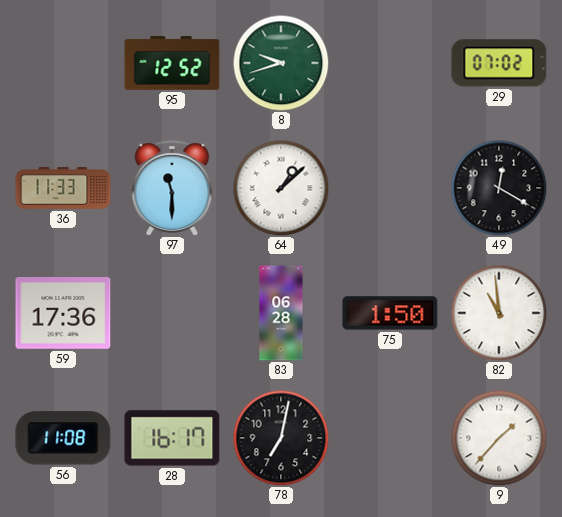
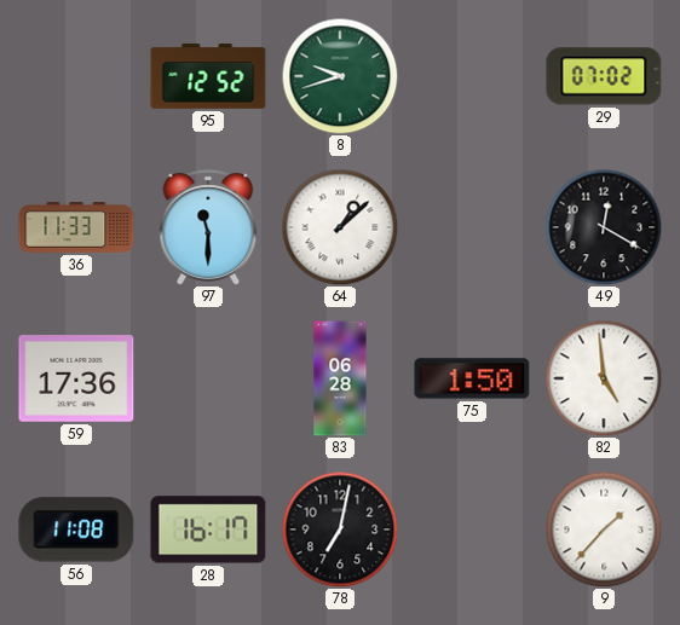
82: 10:59 -> 4:59 (604, 378)
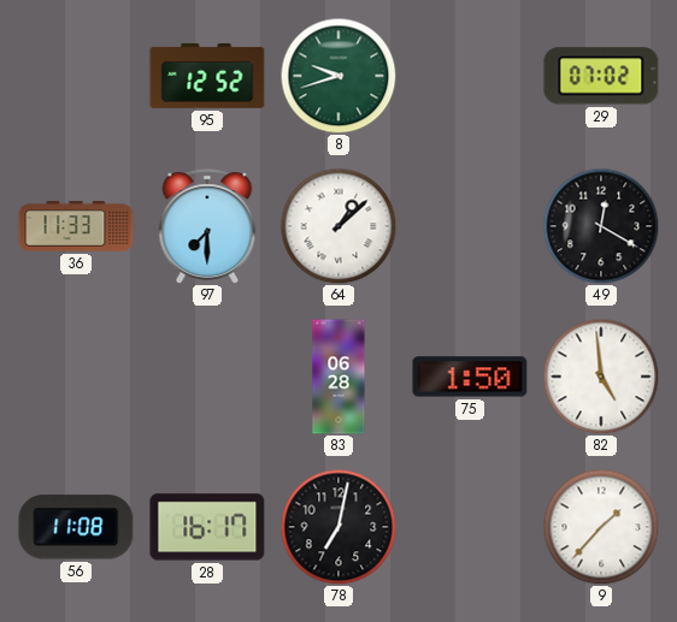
97: 11:30 -> 7:30 (207, 226)
59: 17:36 -> none (76, 380)
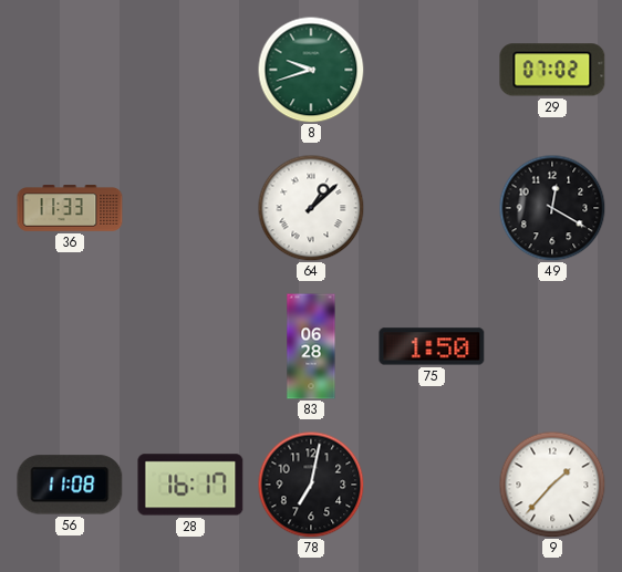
95: 12:52 -> none (207, 77)
97: 7:30 -> none (207, 226)
82: 4:59 -> none (601, 377)
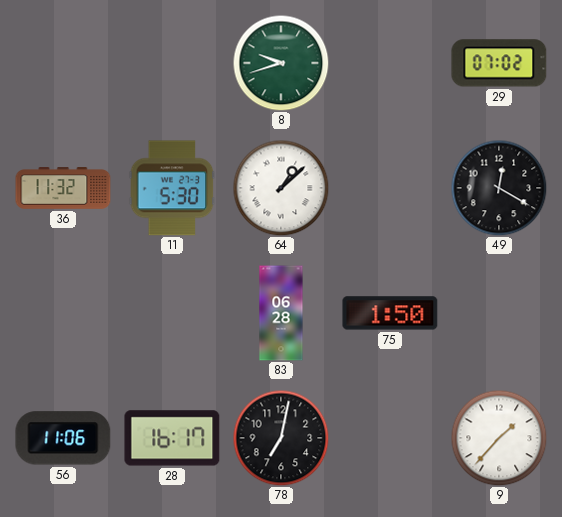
36: 11:33 -> 11:32 (63, 188)
11: none -> 5:30 (172, 188)
56: 11:08 -> 11:06 (63, 438)
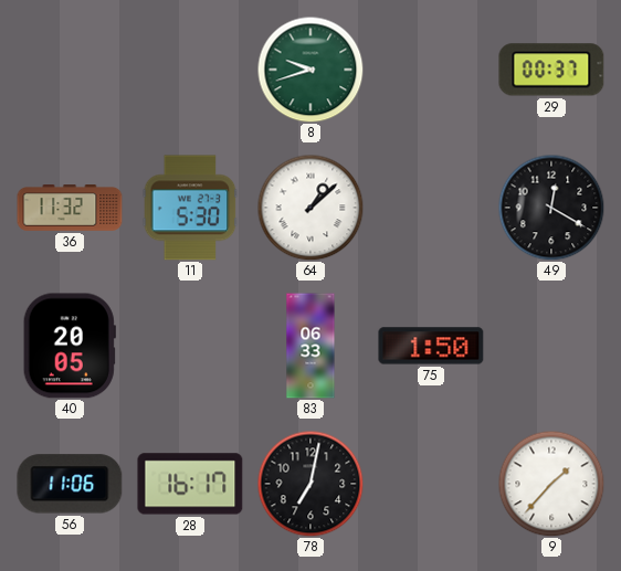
29: 07:02 -> 00:37 (551, 70)
40: none -> 20:05 (70, 346)
83: 06:28 -> 06:33 (310, 346)
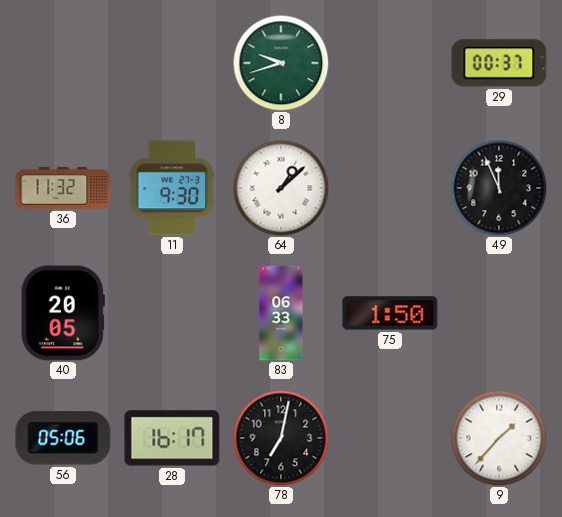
11: 5:30 -> 9:30 (172, 188)
49: 12:20 -> 11:56 (499, 188)
56: 11:06 -> 05:06 (63, 438)
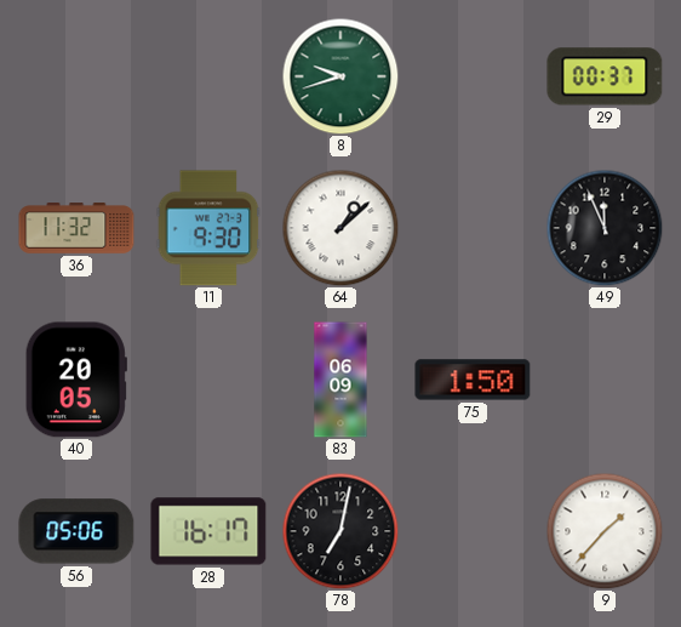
83: 06:33 -> 06:09 (340, 380)
